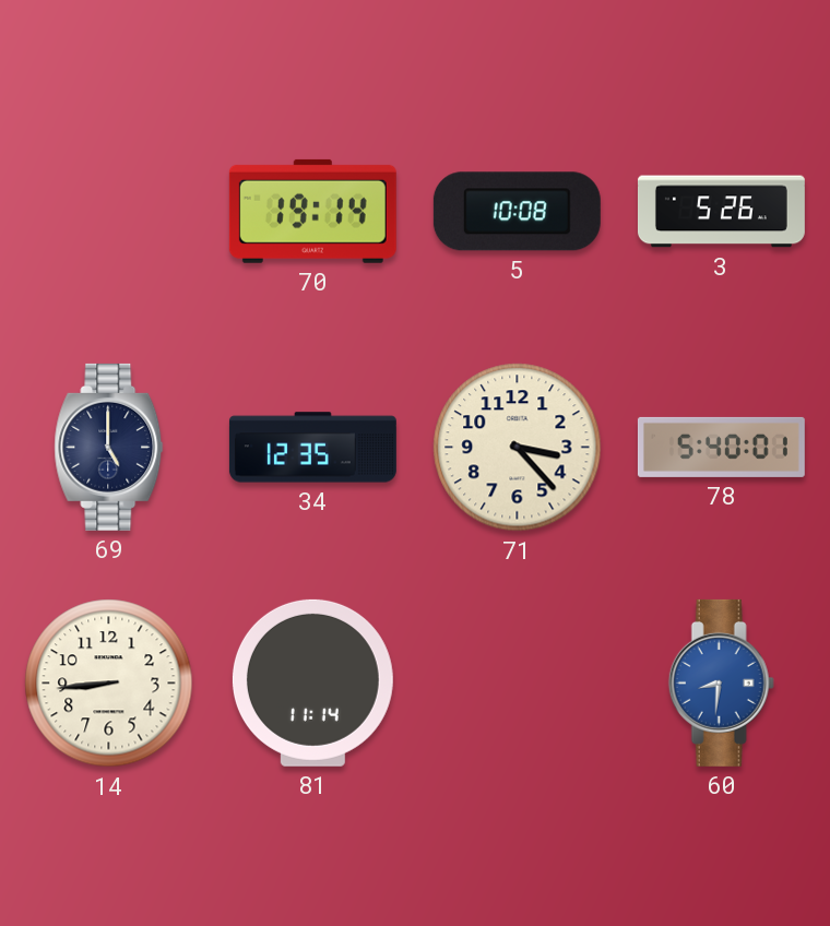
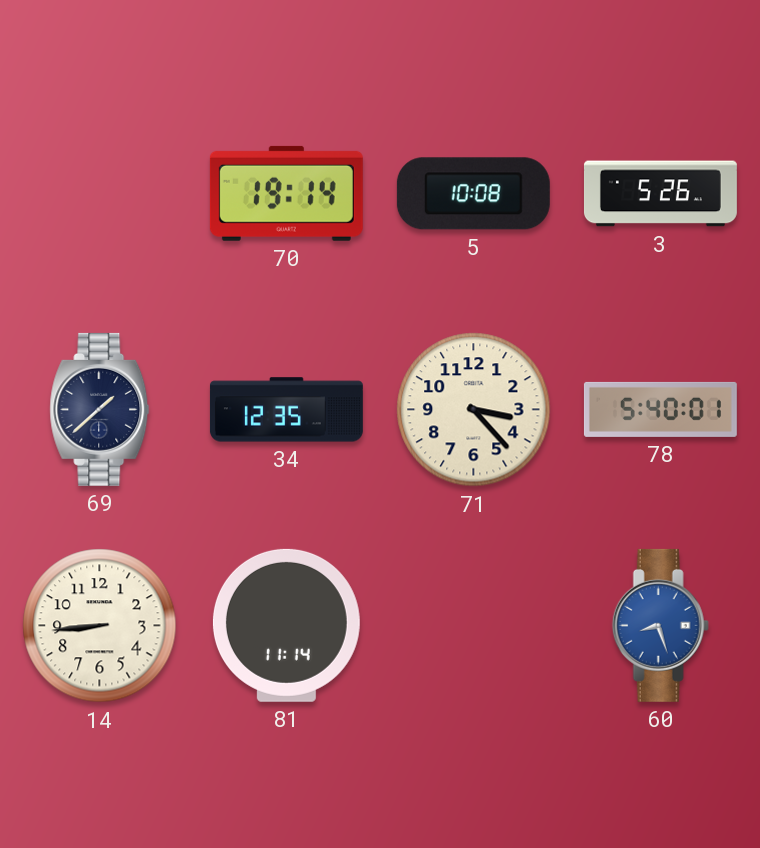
69: 5:00 -> 1:38 (100, 409)
60: 8:31 -> 8:27 (660, 625)
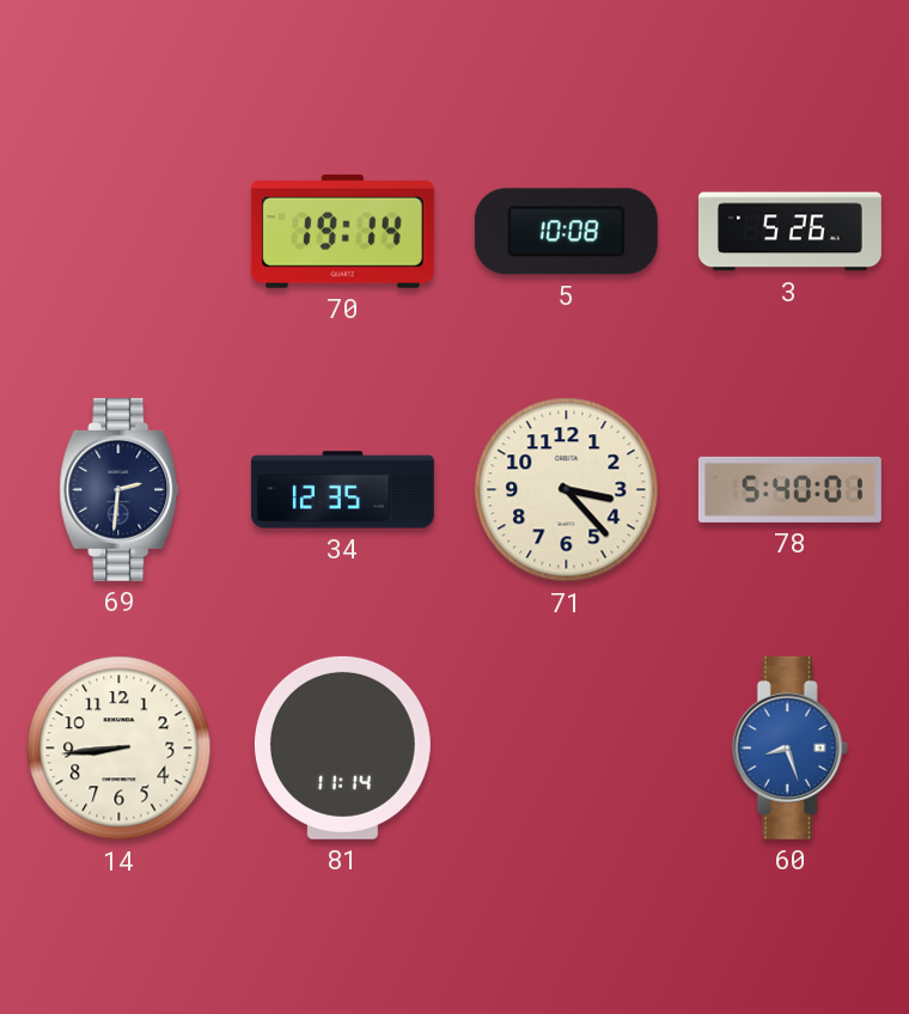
69: 1:38 -> 2:31 (120, 489)
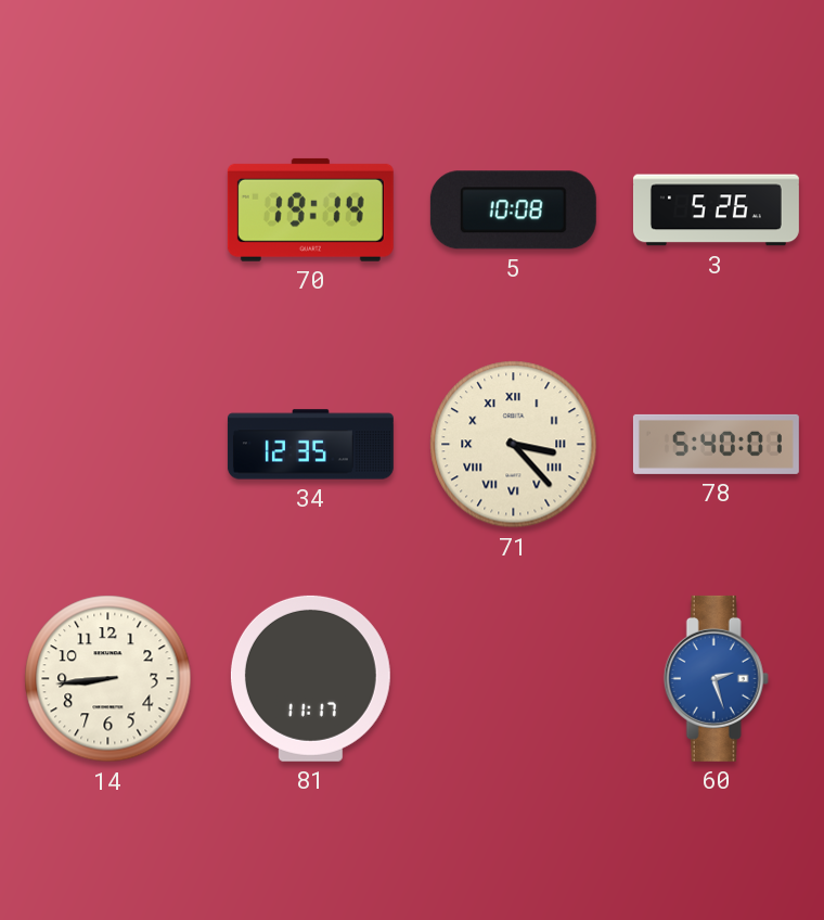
69: 2:31 -> none (120, 489)
71 numerals: Arabic -> Roman (514, 445)
81: 11:14 -> 11:17 (310, 678)
60: 8:27 -> 2:27 (716, 678)
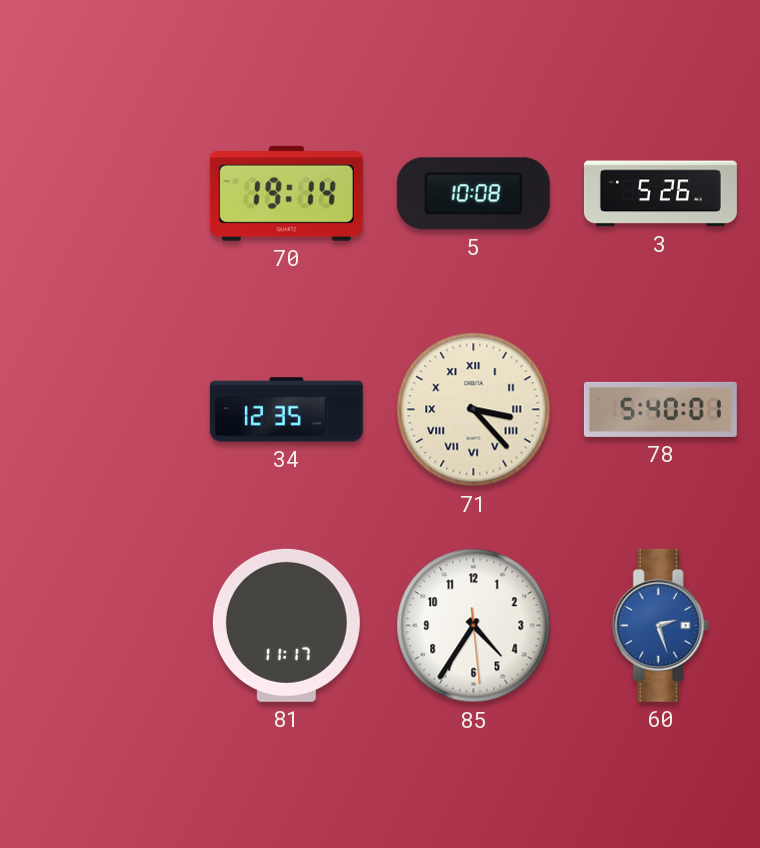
14: 8:44 -> none (108, 679)
85: none -> 4:35 (474, 626)
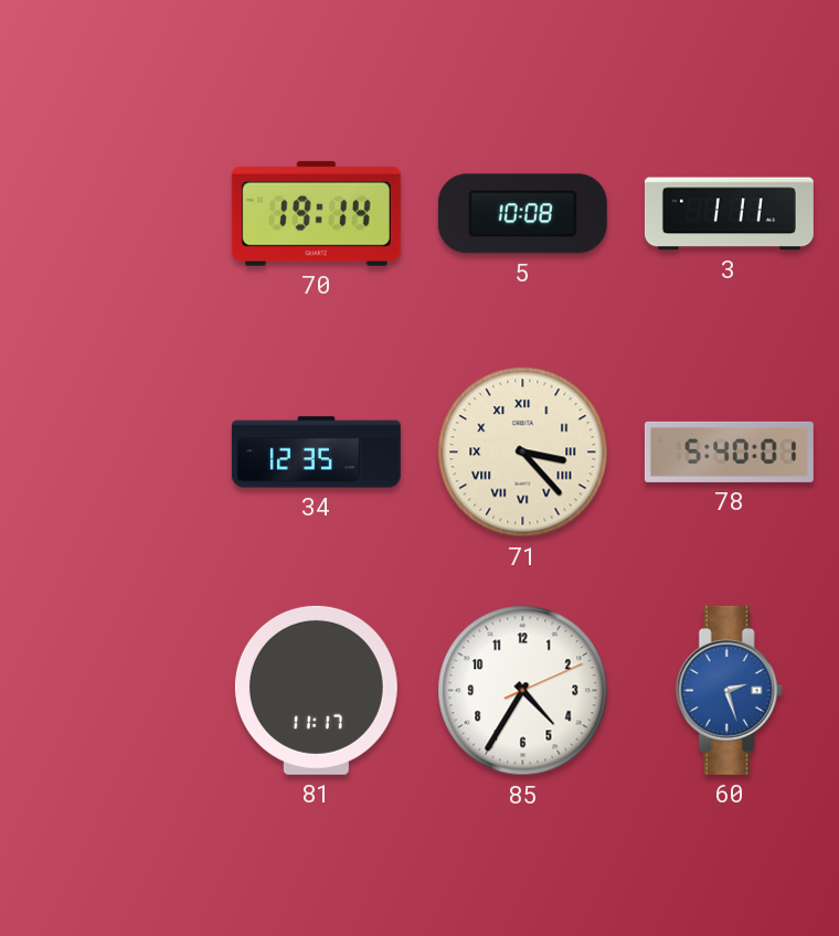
3: 5:26 -> 1:11 (729, 214)
85: 4:35:29 -> 4:35:11 (523, 691)
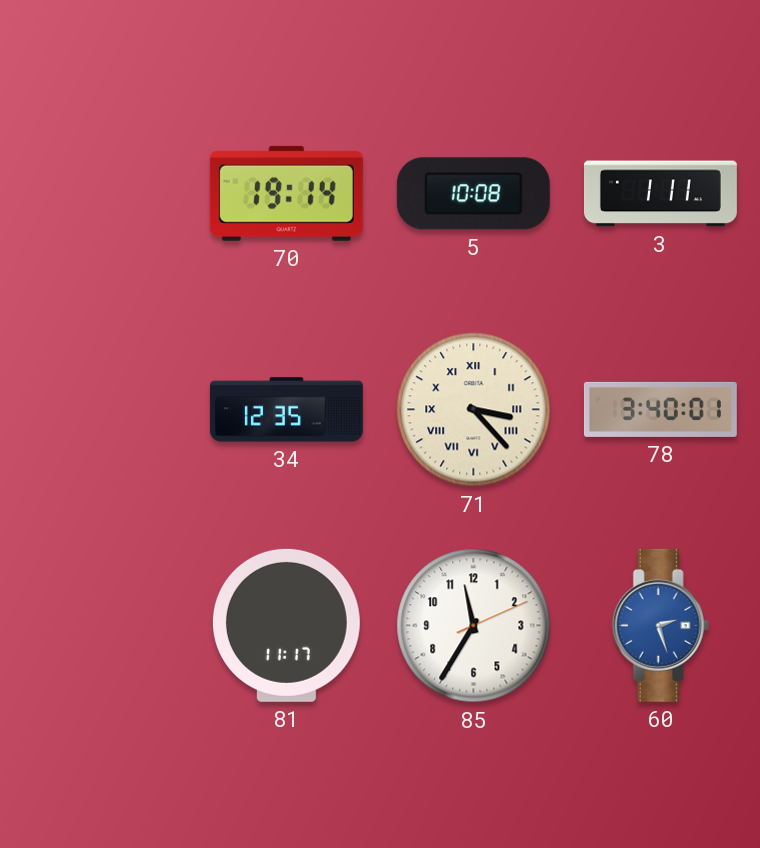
78: 5:40 -> 3:40 (660, 409)
85: 4:35 -> 11:35 (474, 626)
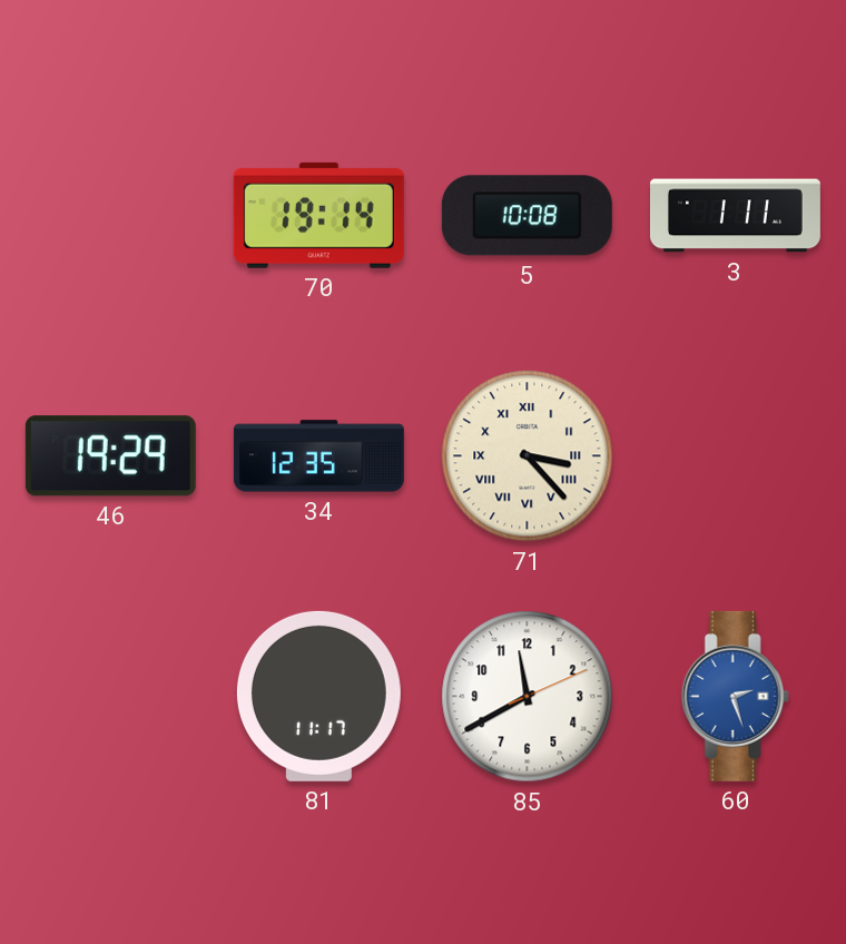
46: none -> 19:29 (110, 456)
78: 3:40 -> none (660, 409)
85: 11:35 -> 11:40 (528, 697)
